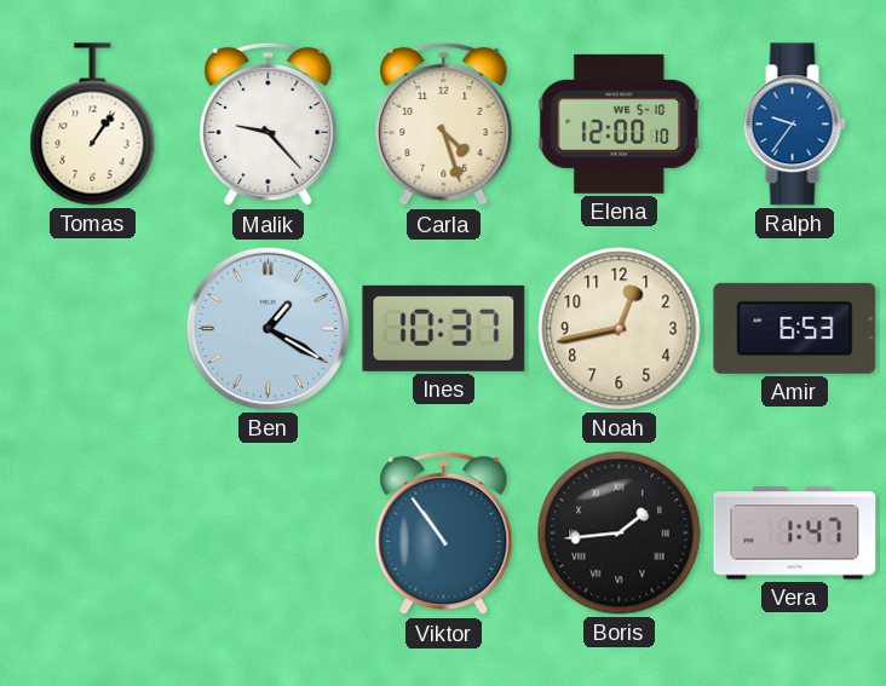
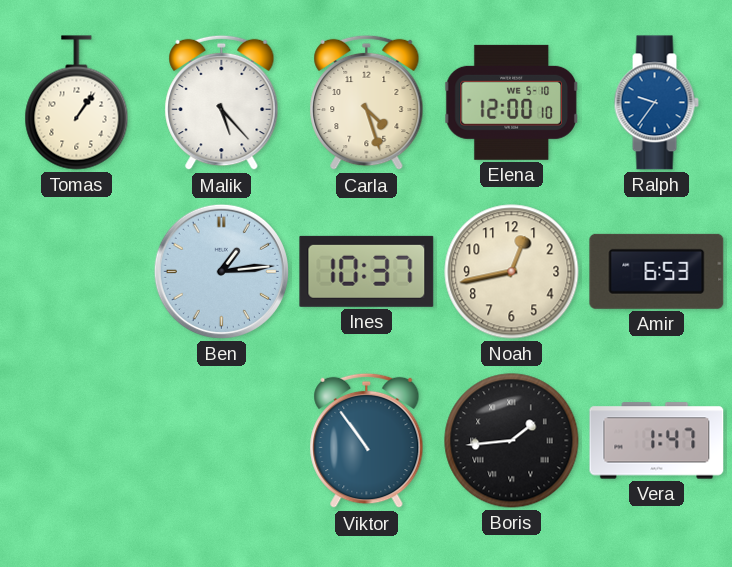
Malik: 9:23 -> 5:23 (222, 103)
Ben: 1:20 -> 1:14 (221, 271)
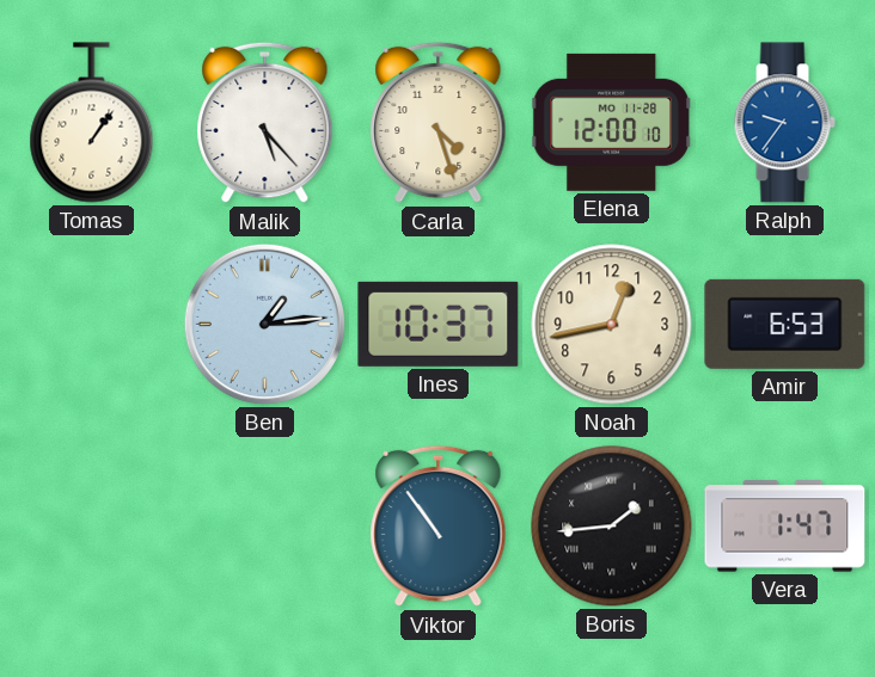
Elena date: WE 5-10 -> MO 11-28 (612, 122)
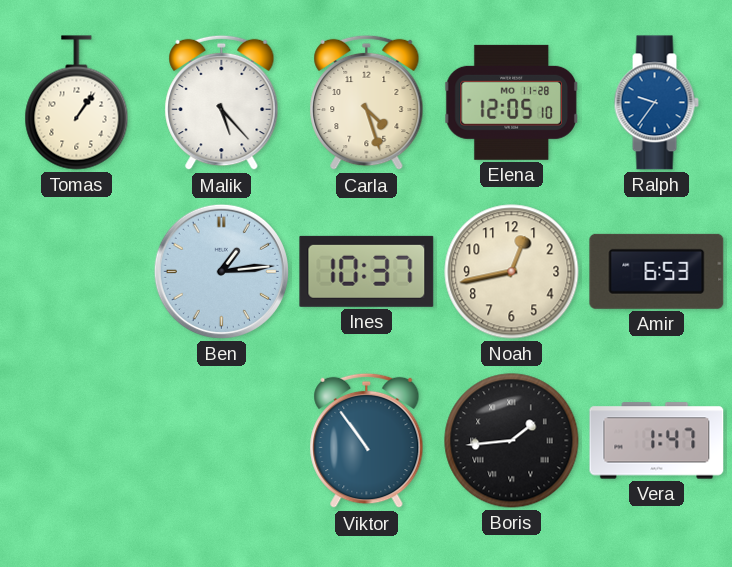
Elena: 12:00 -> 12:05 (512, 102)
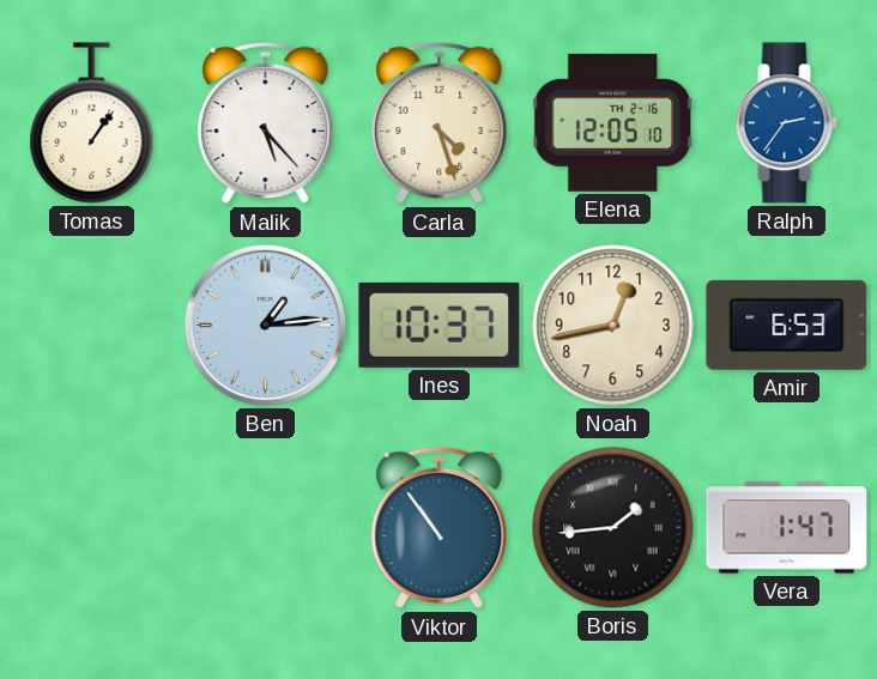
Elena date: MO 11-28 -> TH 2-16 (613, 122)
Ralph: 9:36 -> 2:36 (786, 123)
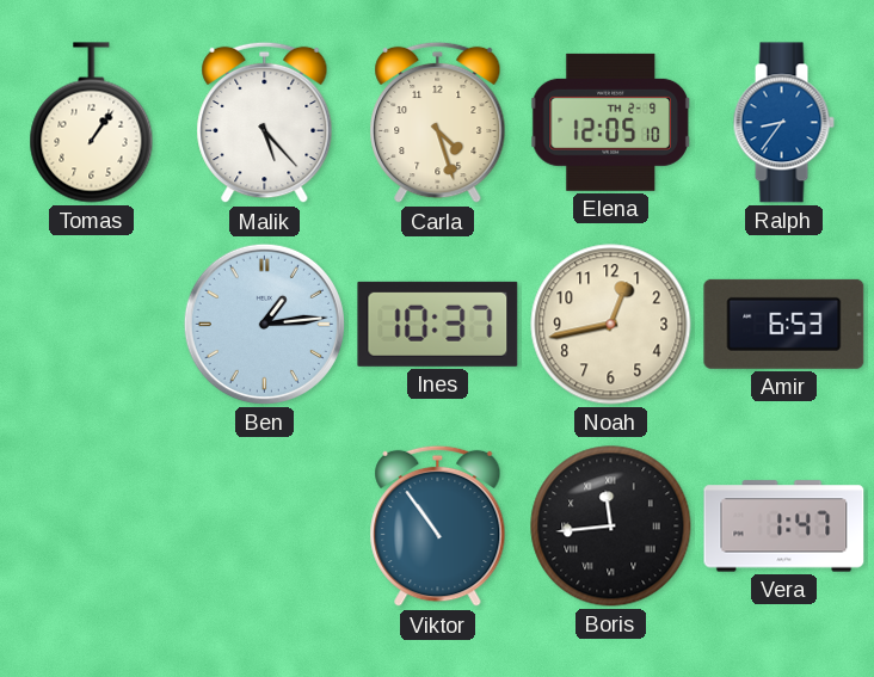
Elena date: TH 2-16 -> TH 2-9 (611, 122)
Ralph: 2:36 -> 8:36 (783, 123)
Boris: 1:44 -> 11:44 (611, 527)
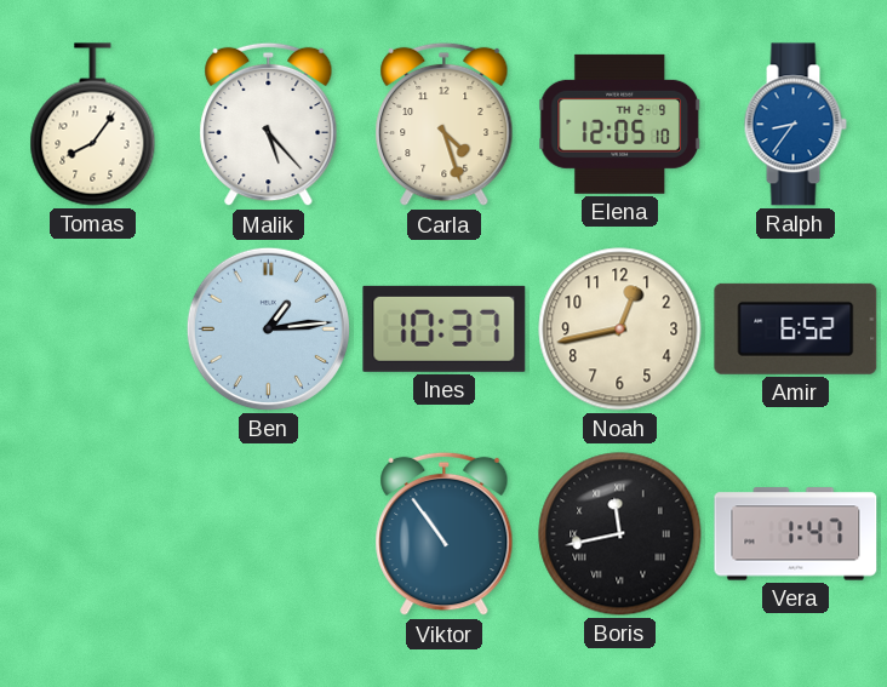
Tomas: 1:06 -> 8:06 (93, 125)
Amir: 6:53 -> 6:52 (796, 328)
Boris: 11:44 -> 11:43 (620, 534)
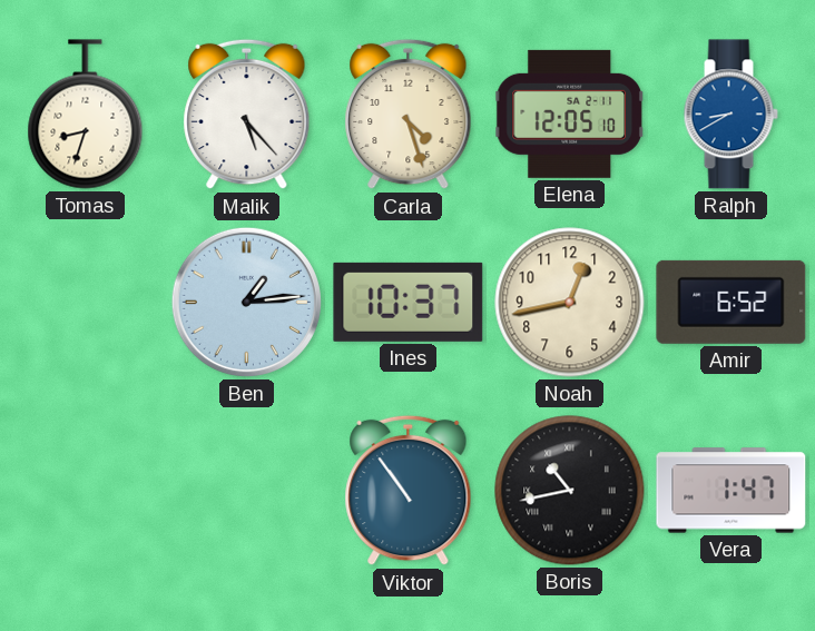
Tomas: 8:06 -> 8:33 (86, 115)
Elena date: TH 2-9 -> SA 2-11 (570, 114)
Ralph: 8:36 -> 8:40 (730, 115)
Boris: 11:43 -> 10:43 (570, 491)
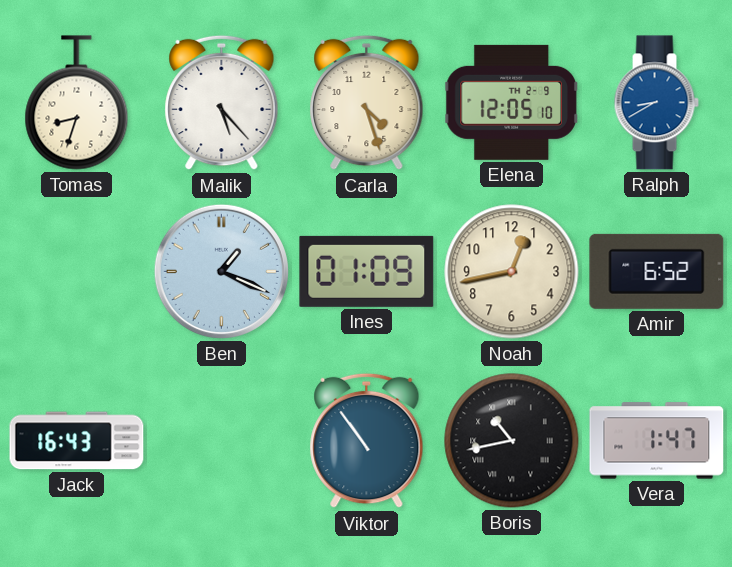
Elena date: SA 2-11 -> TH 2-9 (512, 102)
Ben: 1:14 -> 1:19 (221, 271)
Ines: 10:37 -> 01:09 (367, 271)
Jack: none -> 16:43 (77, 441)
